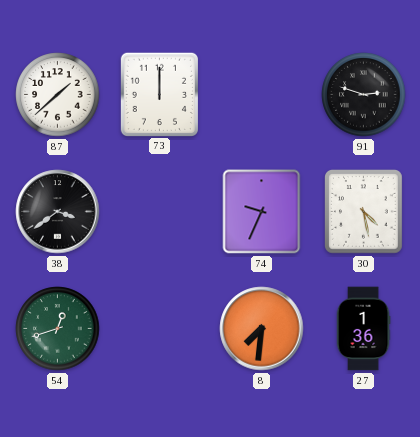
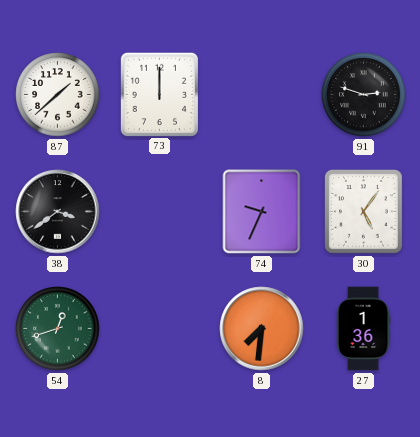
30: 4:28 -> 5:06 (364, 212)
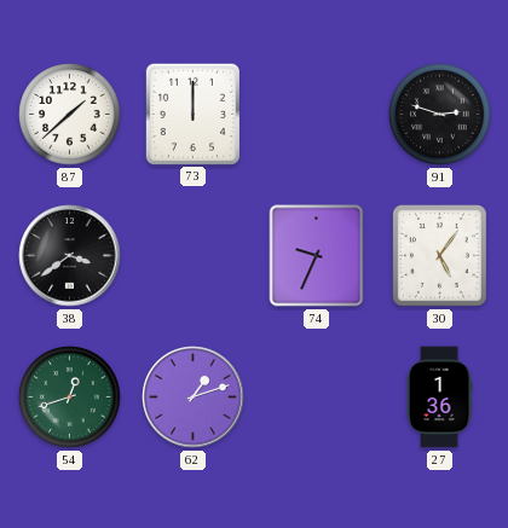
62: none -> 1:12 (194, 398)
8: 7:31 -> none (262, 329)
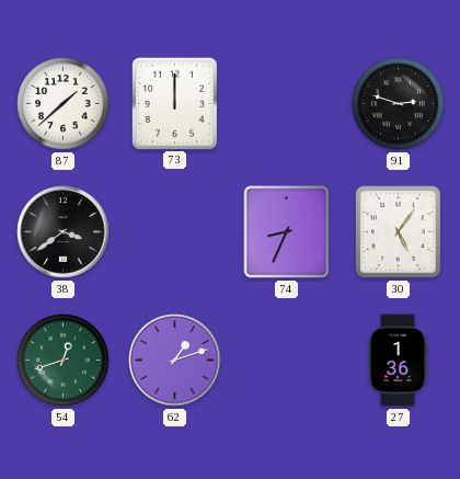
74: 9:34 -> 8:34 (287, 232)
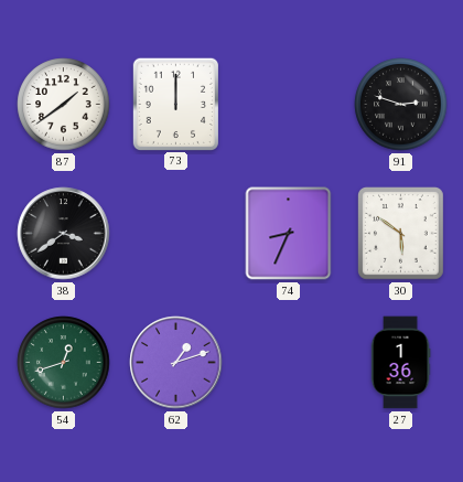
87: 1:38 -> 1:39 (64, 105)
30: 5:06 -> 5:51 (401, 234)
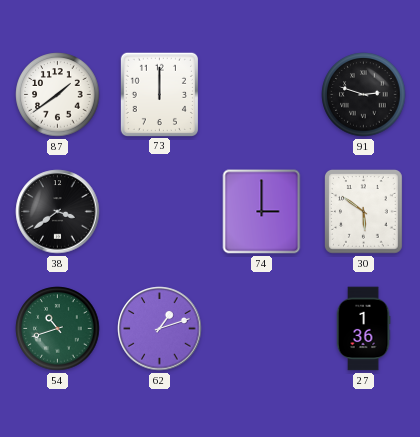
74: 8:34 -> 3:00 (262, 212)
54: 12:42 -> 10:42 (58, 329)
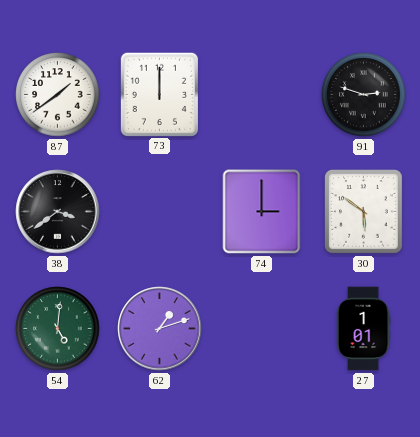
54: 10:42 -> 5:01 (58, 329)
27: 1:36 -> 1:01 (363, 329)
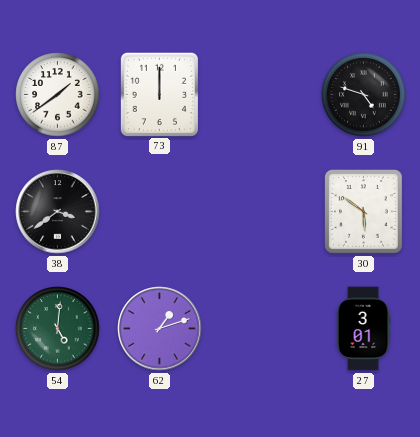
91: 2:48 -> 4:48 (364, 95)
74: 3:00 -> none (262, 212)
27: 1:01 -> 3:01 (363, 329)
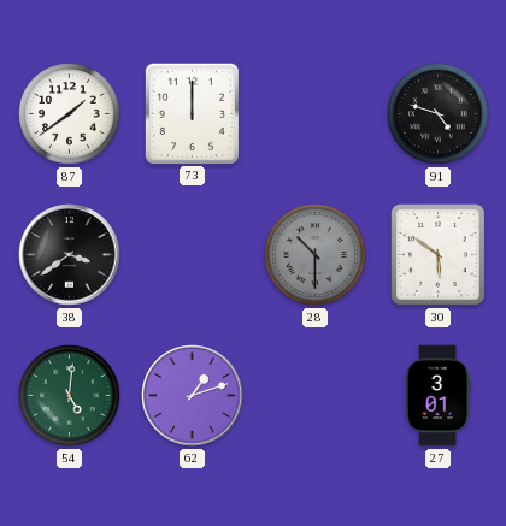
28: none -> 10:30 (316, 255)
